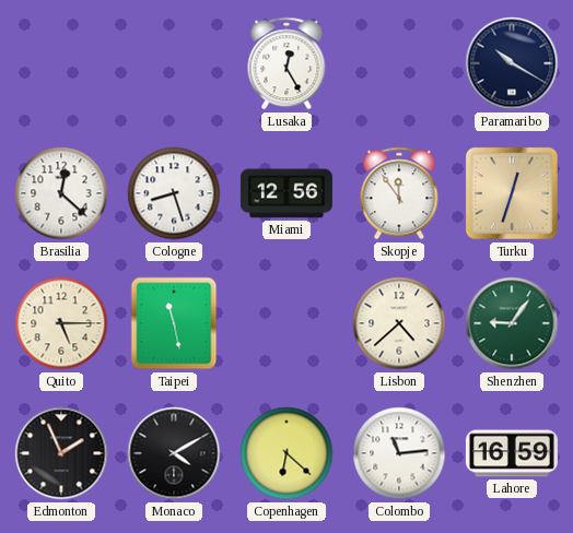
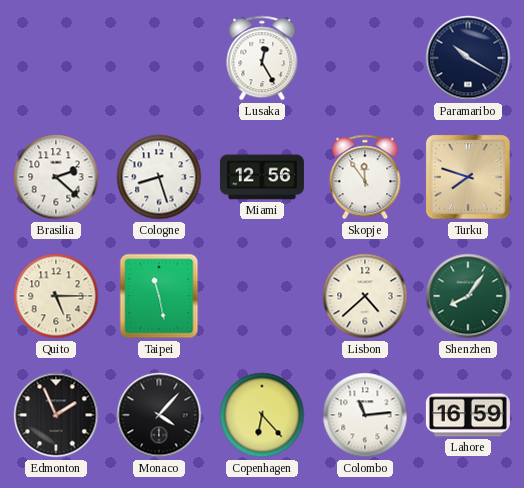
Brasilia: 12:22 -> 2:22 (56, 177)
Turku: 12:33 -> 7:48 (469, 178)
Shenzhen: 9:06 -> 8:06 (468, 296)
Monaco: 4:10 -> 4:07 (159, 415)
Copenhagen: 6:22 -> 6:23 (262, 415)
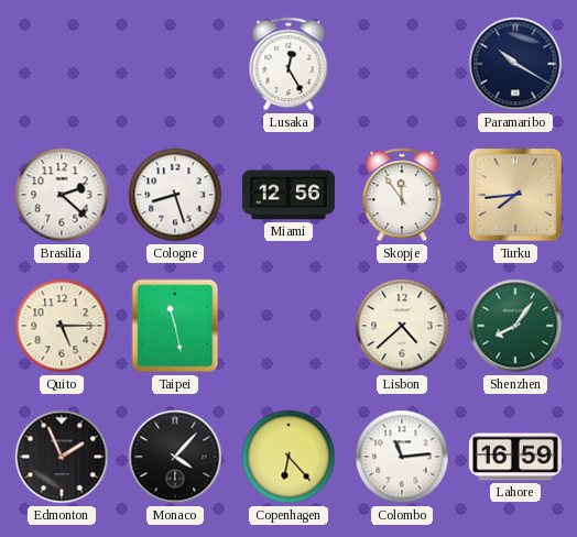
Turku: 7:48 -> 7:44 (516, 196)
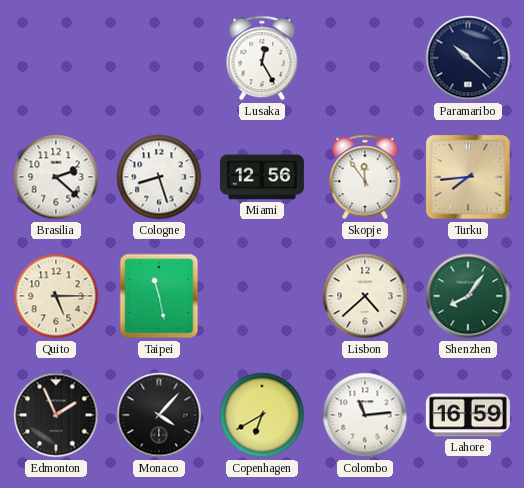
Paramaribo: 10:20 -> 10:22 (468, 58)
Copenhagen: 6:23 -> 6:40 (262, 415)
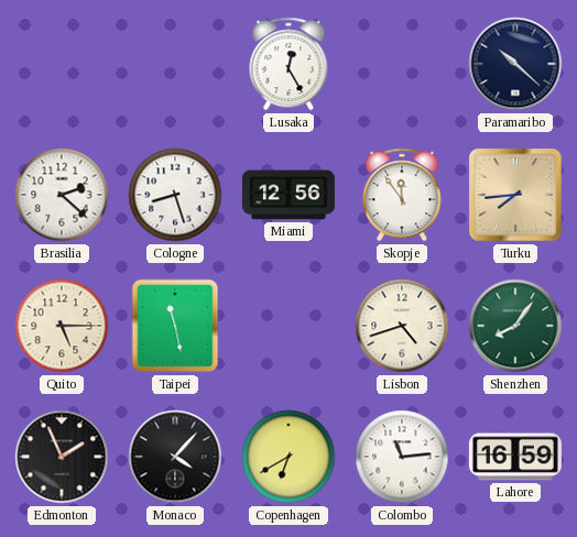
Lisbon: 4:38 -> 4:42 (402, 326)
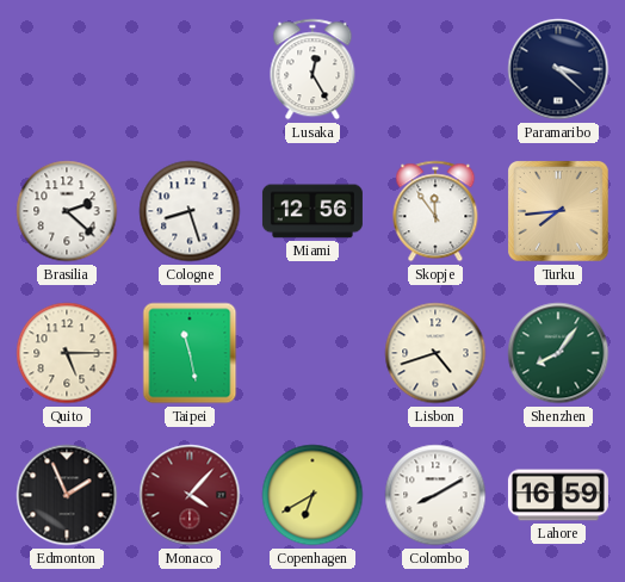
Paramaribo: 10:22 -> 3:22 (558, 69)
Monaco dial: black -> burgundy (190, 495)
Colombo: 11:14 -> 8:10 (435, 495)
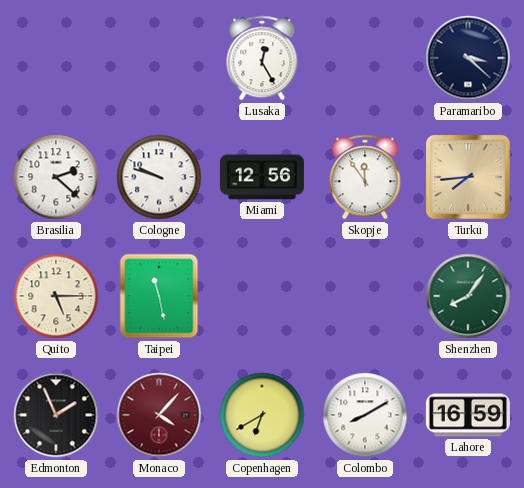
Cologne: 8:27 -> 9:48 (159, 177)
Lisbon: 4:42 -> none (435, 353)
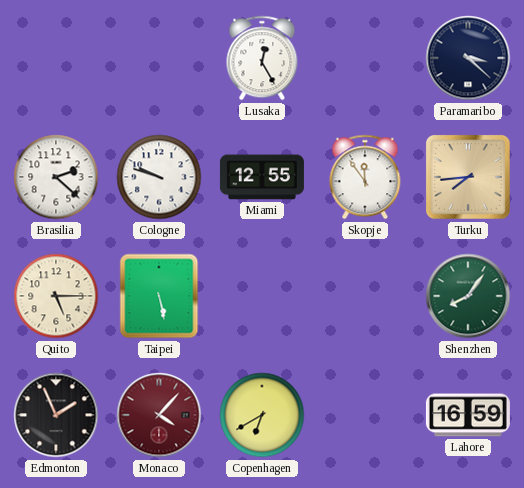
Miami: 12:56 -> 12:55 (262, 177)
Taipei: 11:28 -> 5:28 (159, 296)
Colombo: 8:10 -> none (365, 415)
